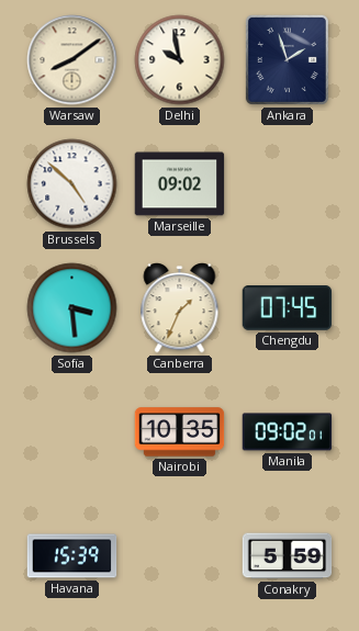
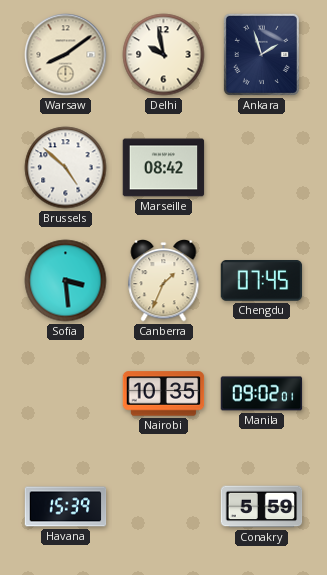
Marseille: 09:02 -> 08:42 (164, 168)
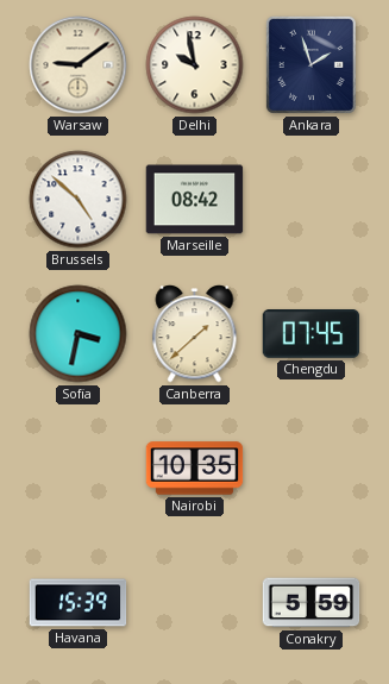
Warsaw: 8:09 -> 9:09 (79, 65)
Sofia: 3:29 -> 3:32 (79, 334)
Canberra: 1:34 -> 1:38 (195, 334)
Manila: 09:02 -> none (262, 394)
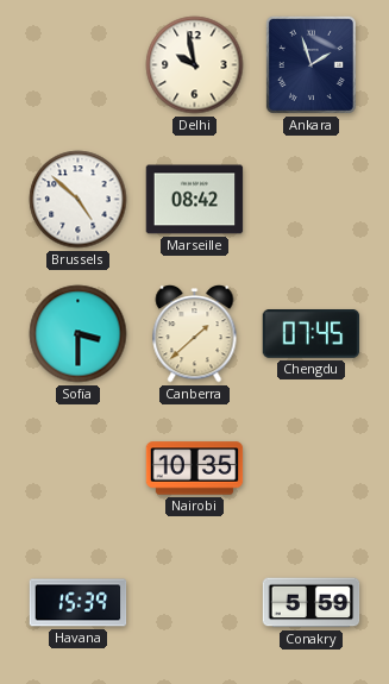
Warsaw: 9:09 -> none (79, 65)
Sofia: 3:32 -> 3:30 (79, 334)
